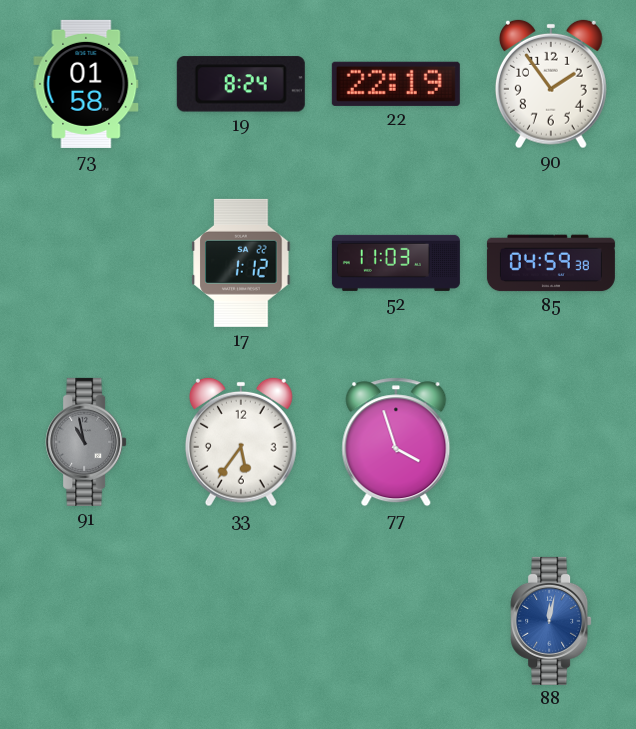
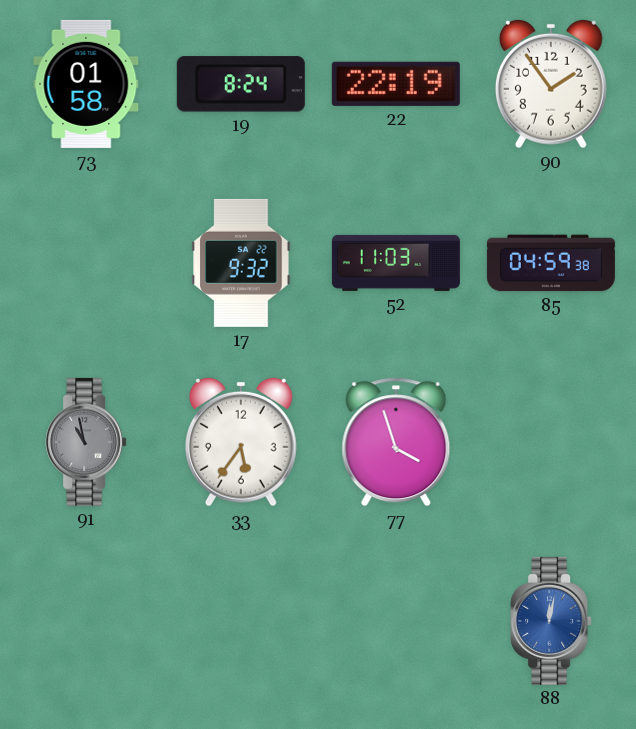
17: 1:12 -> 9:32 (241, 263)
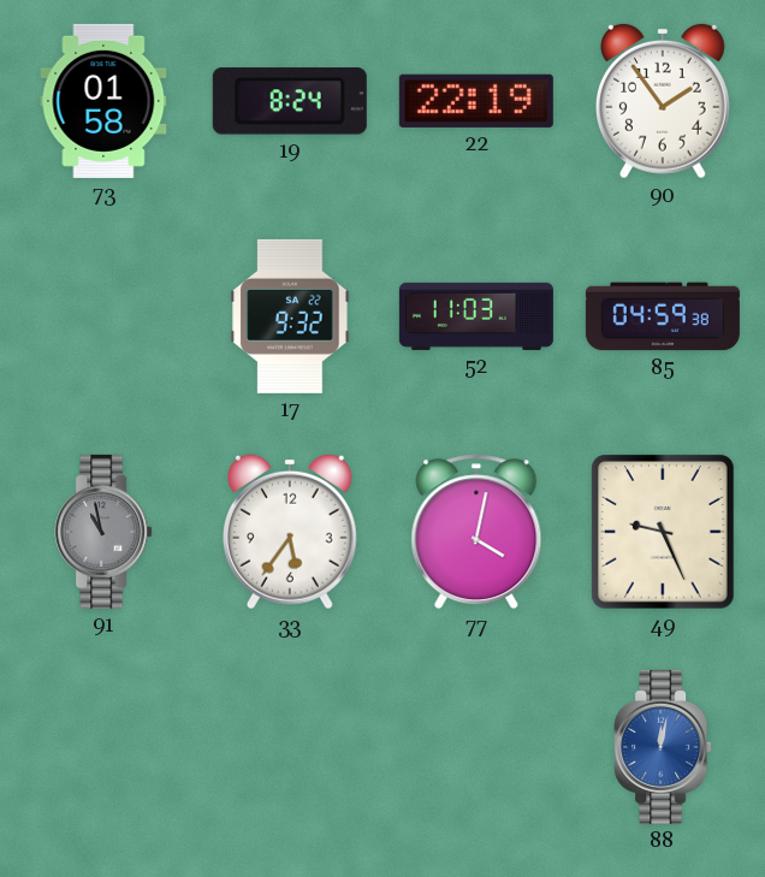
77: 3:57 -> 4:02 (476, 532)
49: none -> 9:26 (663, 532)
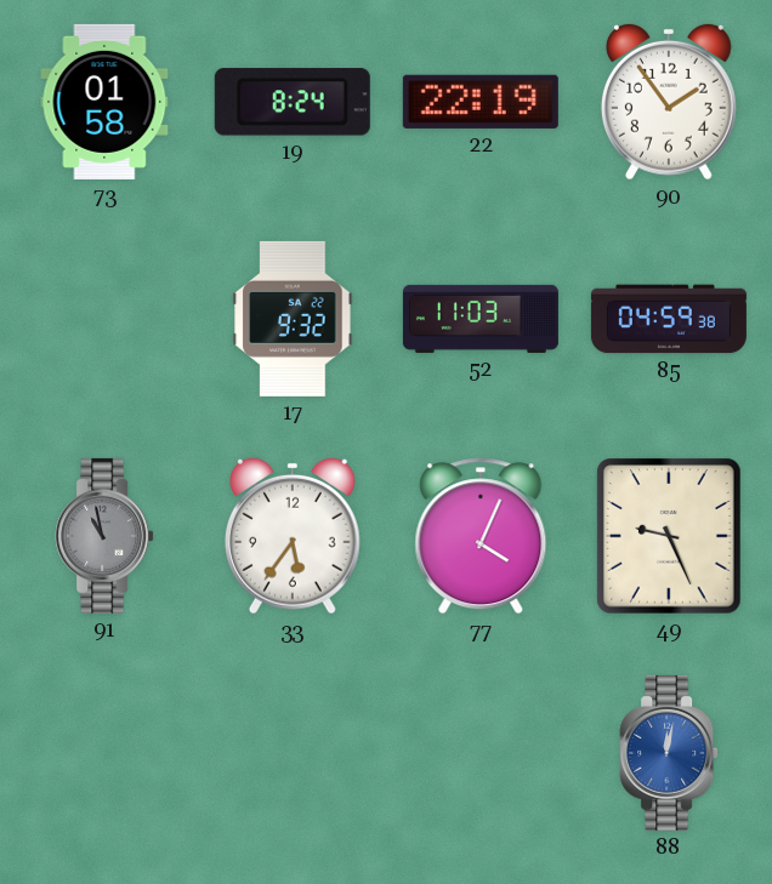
77: 4:02 -> 4:04 (481, 536)
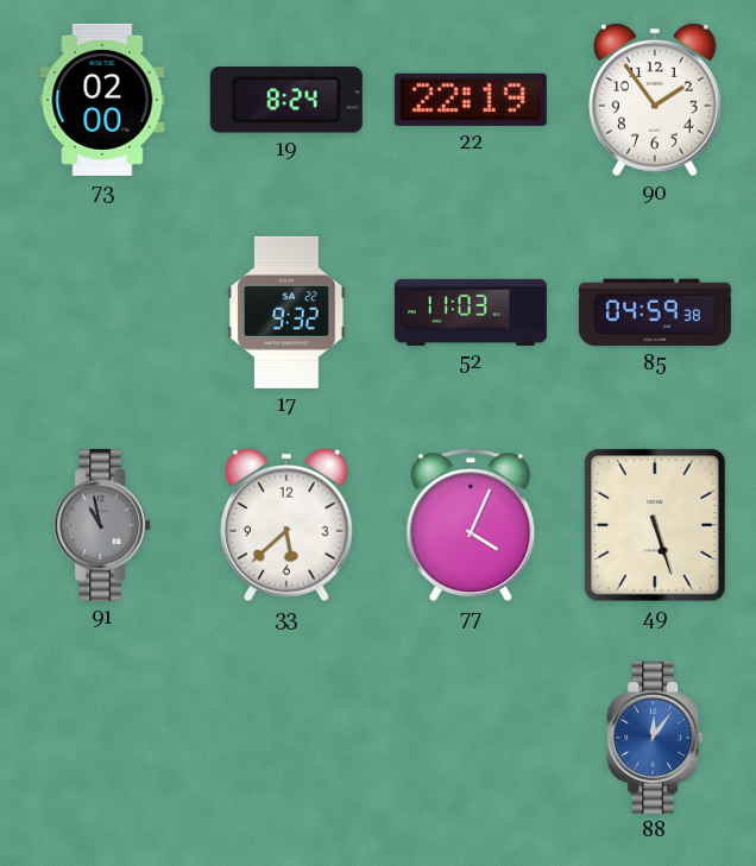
73: 01:58 -> 02:00 (102, 100)
33: 5:36 -> 5:38 (286, 525)
49: 9:26 -> 5:27 (655, 525)
88: 12:02 -> 12:06 (655, 738)
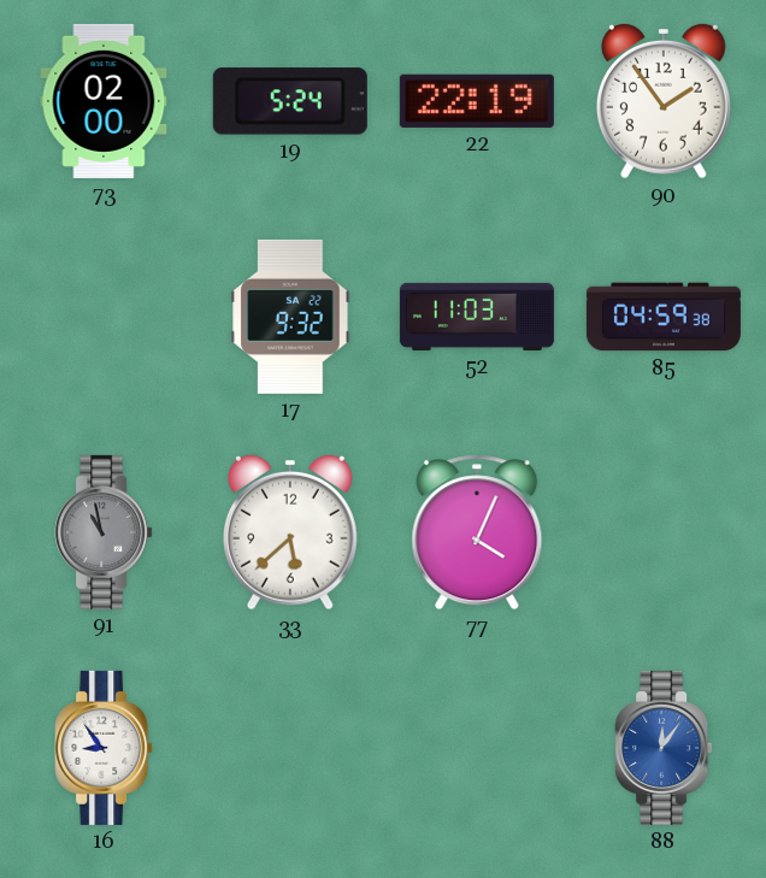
19: 8:24 -> 5:24 (290, 101)
49: 5:27 -> none (655, 525)
16: none -> 8:54 (104, 748)
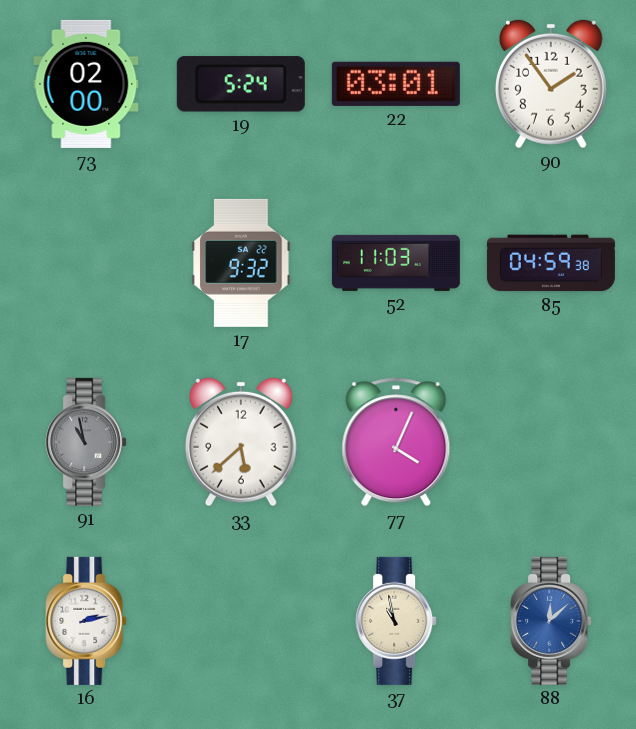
22: 22:19 -> 03:01 (396, 84)
16: 8:54 -> 2:13 (86, 621)
37: none -> 10:58 (396, 621)
88: 12:06 -> 12:08 (551, 621)
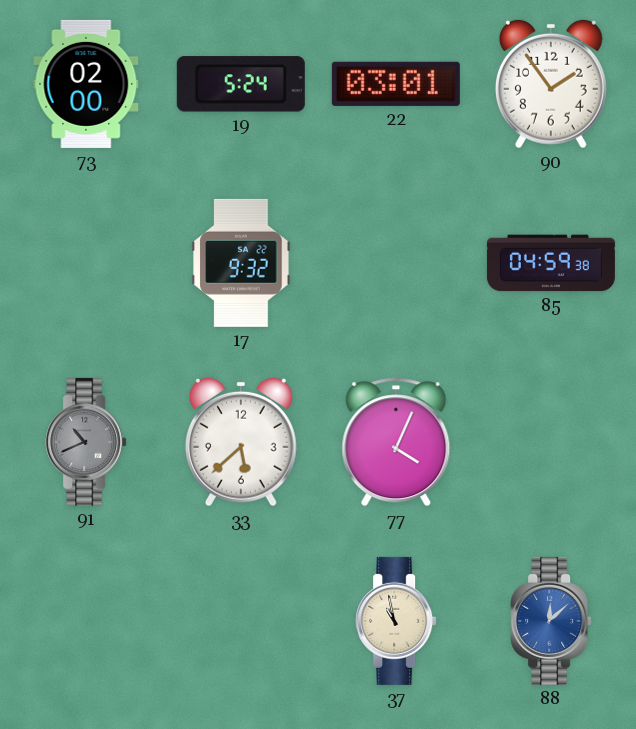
52: 11:03 -> none (396, 263)
91: 10:58 -> 10:41 (86, 442)
16: 2:13 -> none (86, 621)
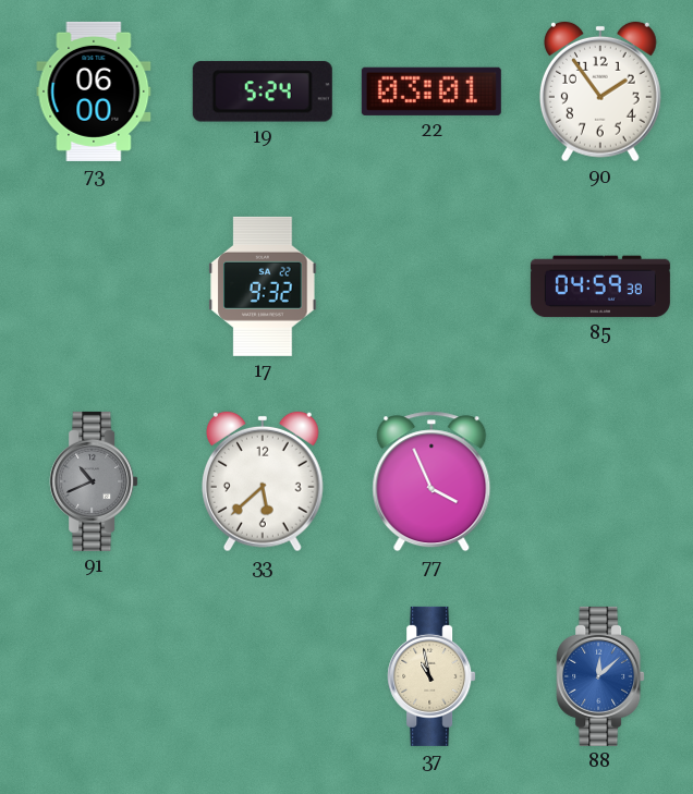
73: 02:00 -> 06:00 (94, 91)
77: 4:04 -> 3:56 (431, 481)
